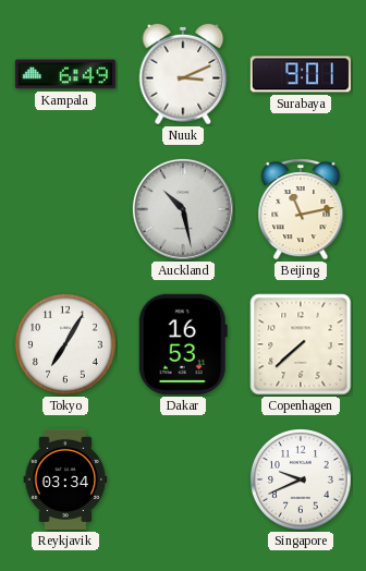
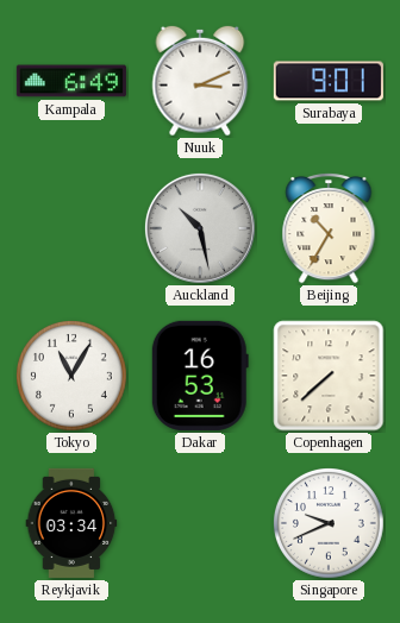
Beijing: 11:13 -> 10:35 (329, 228)
Tokyo: 7:05 -> 11:05 (73, 377)
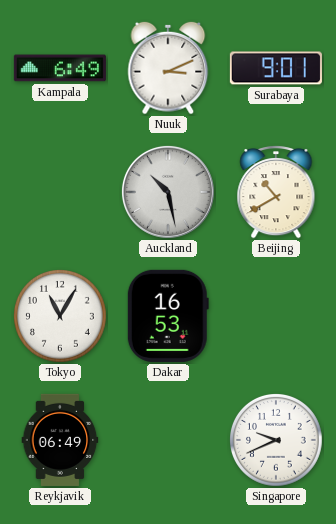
Beijing: 10:35 -> 10:40 (276, 192)
Copenhagen: 7:38 -> none (329, 376)
Reykjavik: 03:34 -> 06:49 (60, 440)
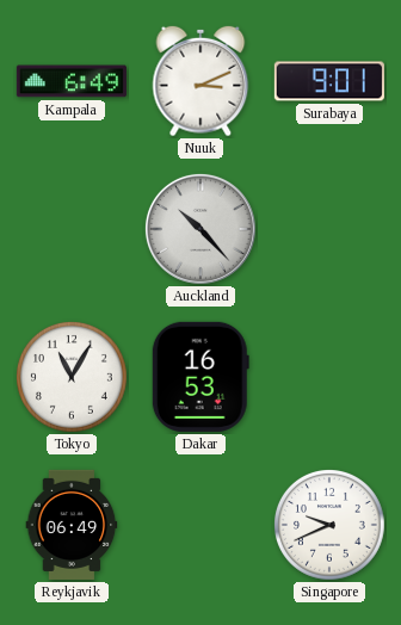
Auckland: 10:28 -> 10:23 (200, 229)
Beijing: 10:40 -> none (276, 192)
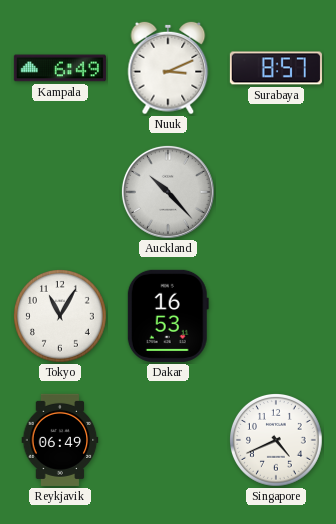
Surabaya: 9:01 -> 8:57 (276, 68)
Singapore: 9:41 -> 4:41 (277, 441)
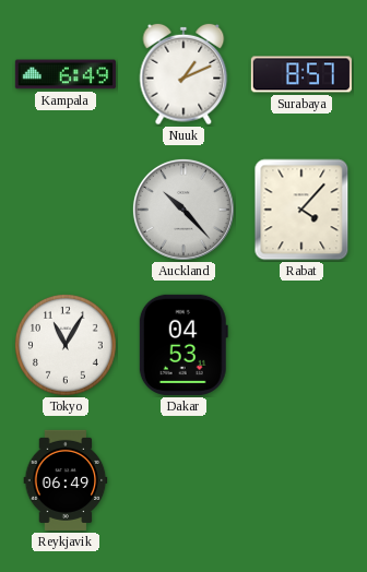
Nuuk: 3:11 -> 1:11 (183, 74)
Rabat: none -> 4:07 (301, 210)
Dakar: 16:53 -> 04:53 (183, 345)
Singapore: 4:41 -> none (277, 441)
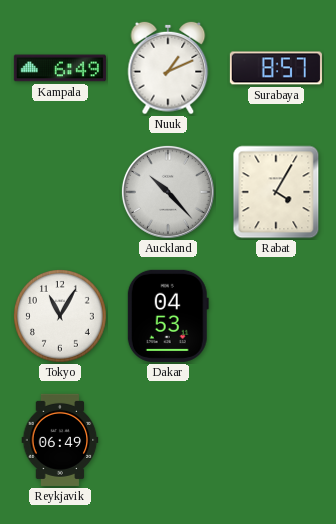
Rabat: 4:07 -> 4:05 (276, 192)
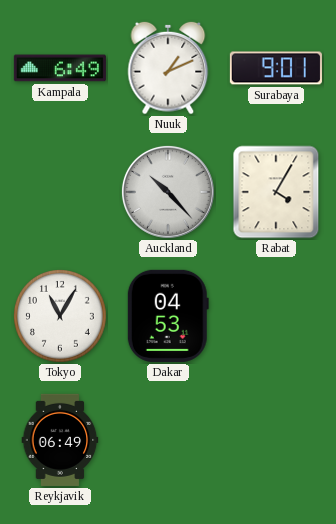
Surabaya: 8:57 -> 9:01 (276, 68)
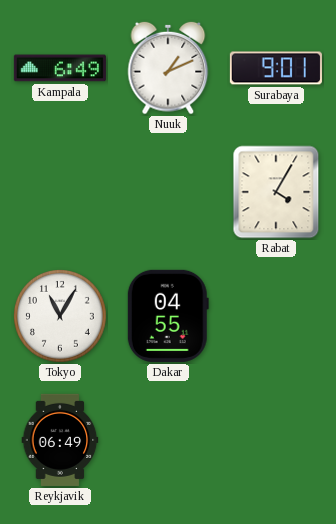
Auckland: 10:23 -> none (168, 192)
Dakar: 04:53 -> 04:55 (168, 316)
